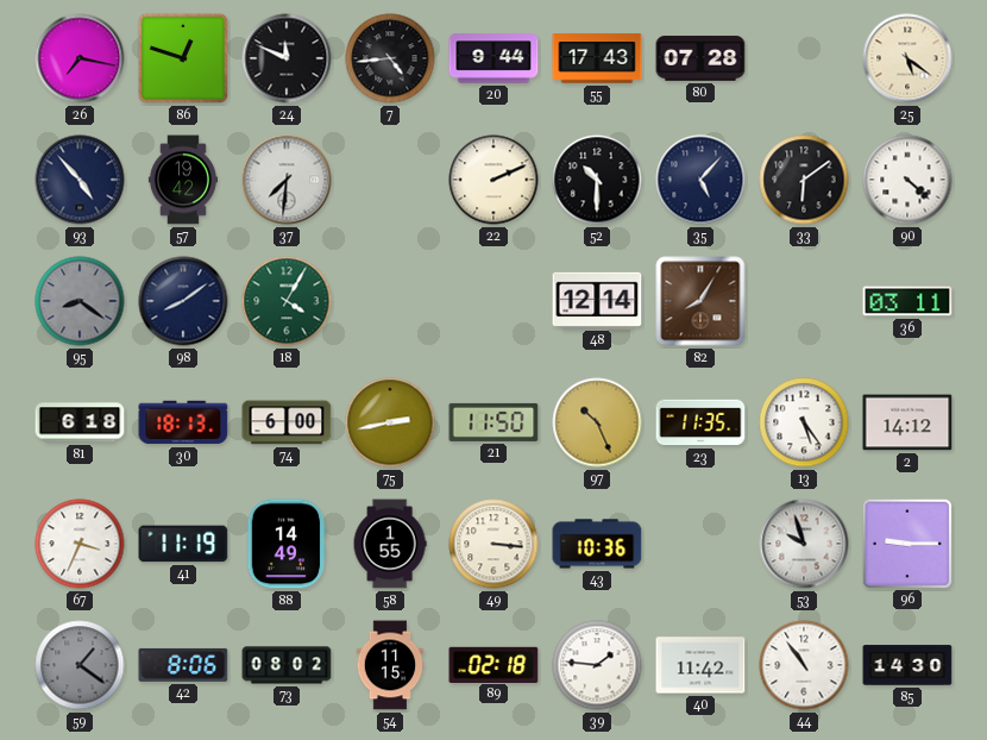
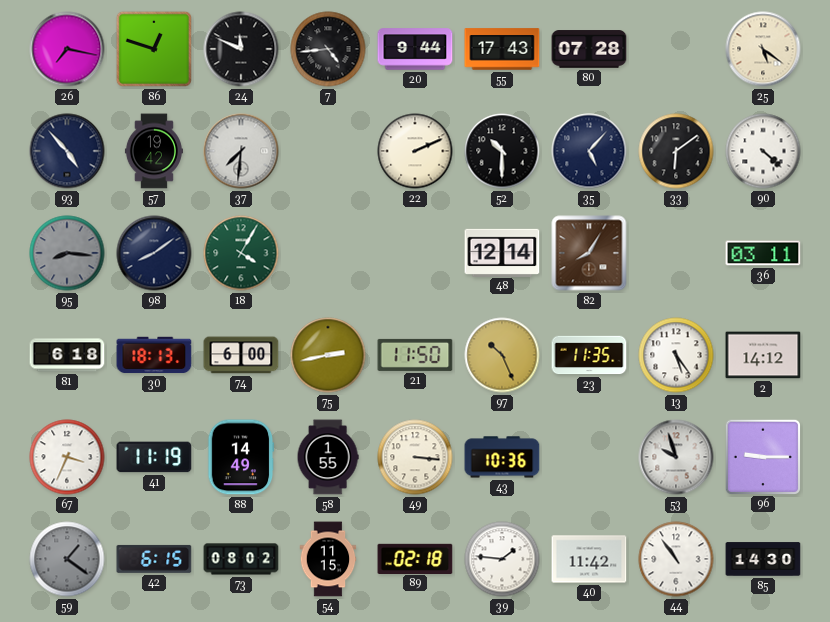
95: 8:21 -> 8:16 (67, 253)
42: 8:06 -> 6:15 (154, 559)
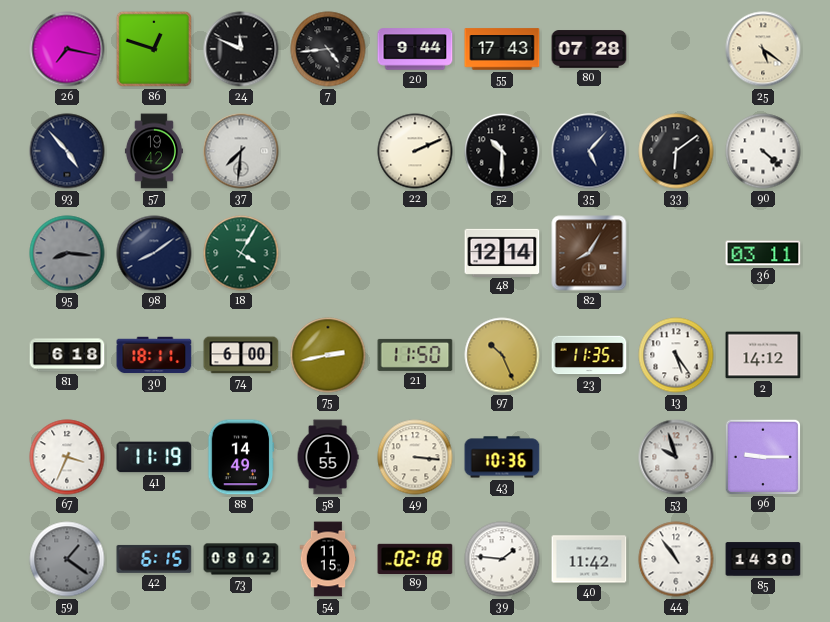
30: 18:13 -> 18:11 (154, 355)
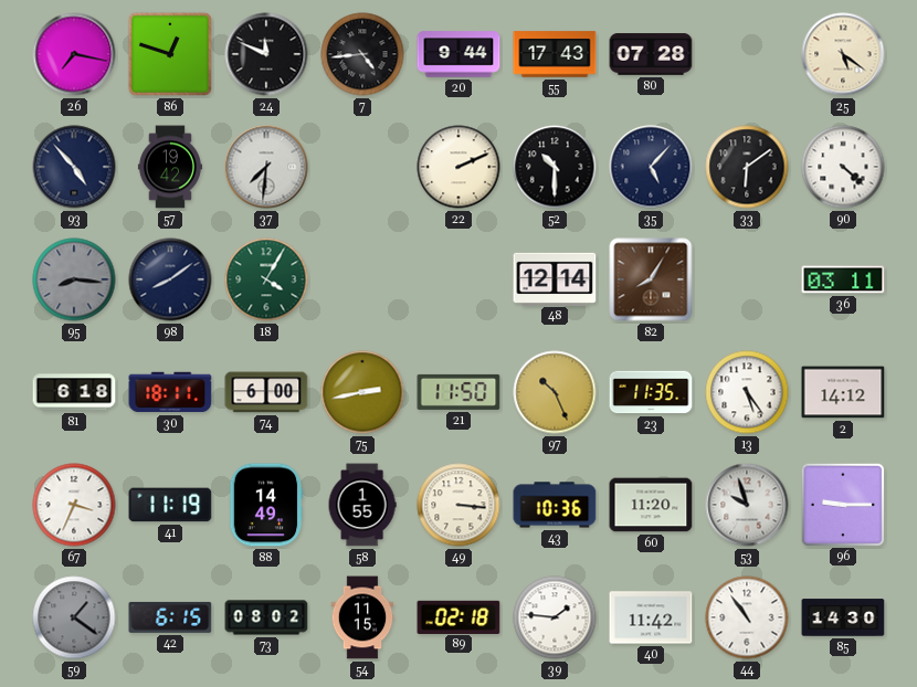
60: none -> 11:20 (651, 505)
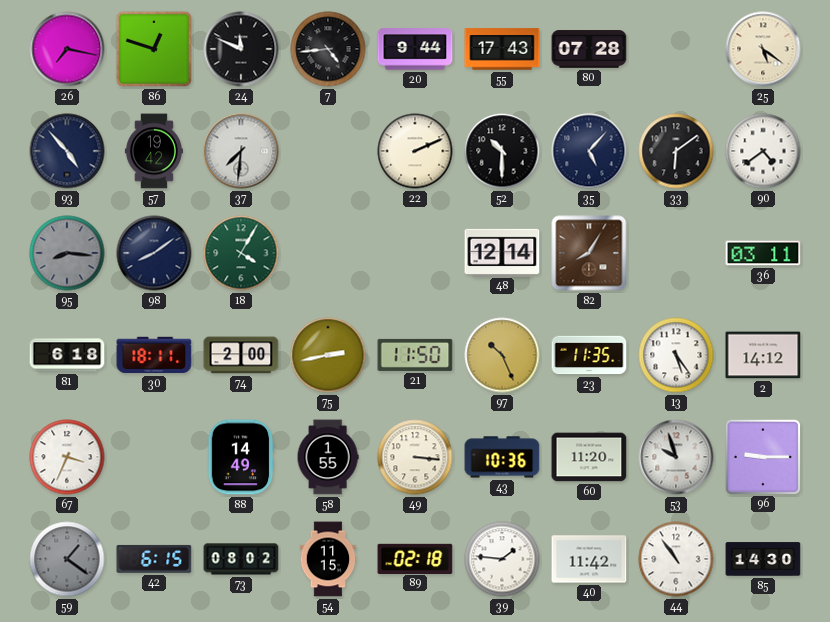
90: 4:22 -> 4:39 (763, 151)
74: 6:00 -> 2:00 (241, 355)
41: 11:19 -> none (170, 505)
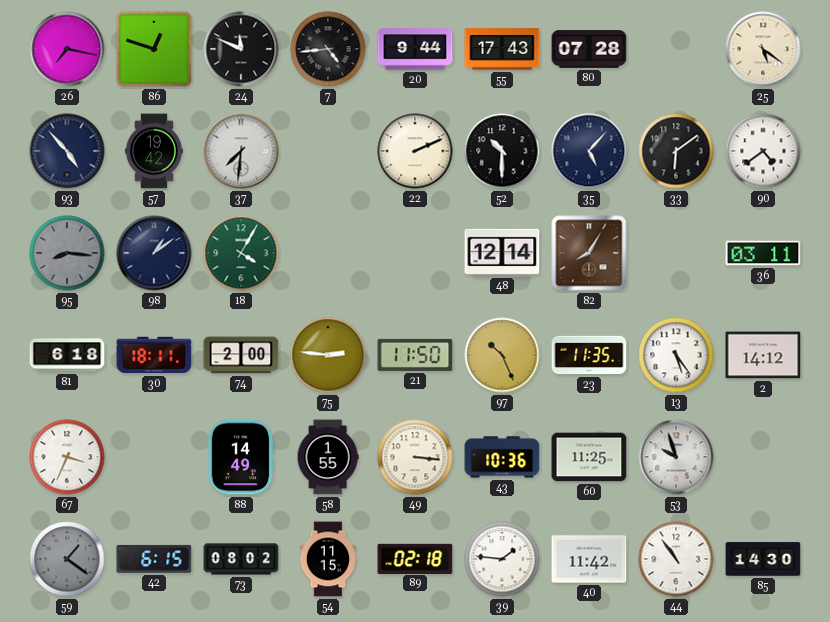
98: 8:09 -> 1:09 (154, 253)
75: 2:43 -> 2:46 (328, 355)
60: 11:20 -> 11:25 (589, 457)
96: 9:15 -> none (762, 456)
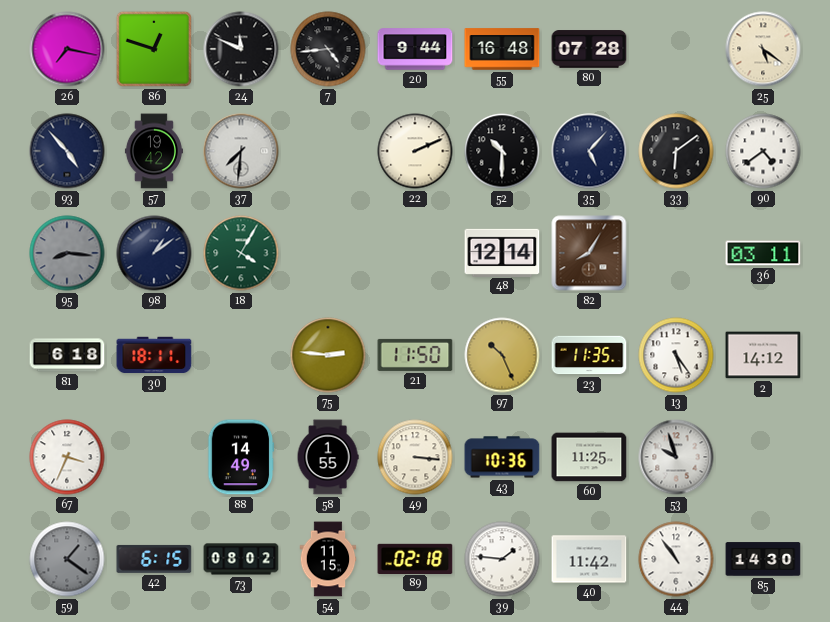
55: 17:43 -> 16:48 (502, 49)
74: 2:00 -> none (241, 355)
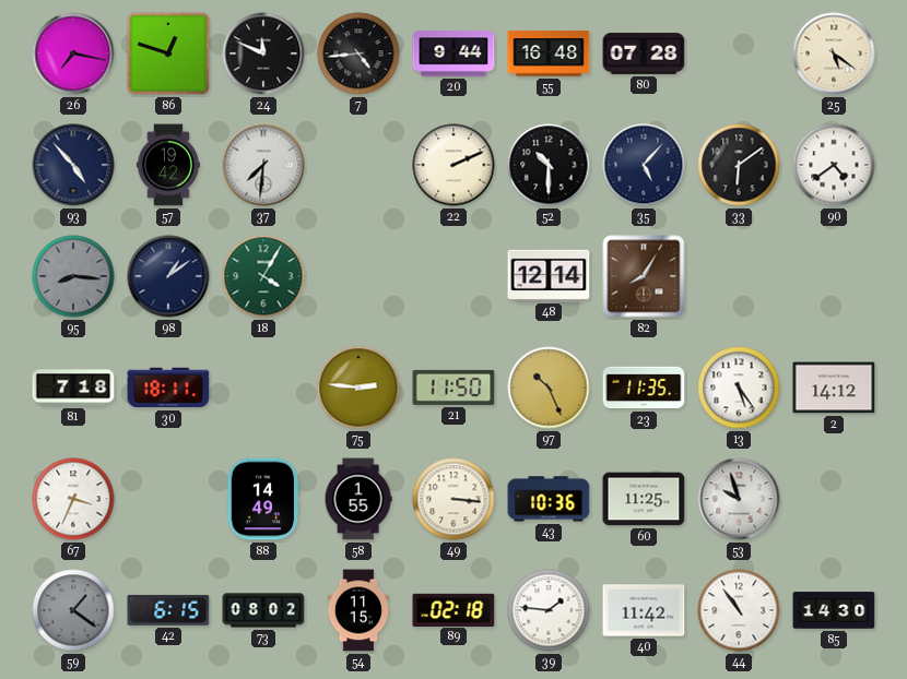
36: 03:11 -> none (763, 253)
81: 6:18 -> 7:18 (73, 388)
